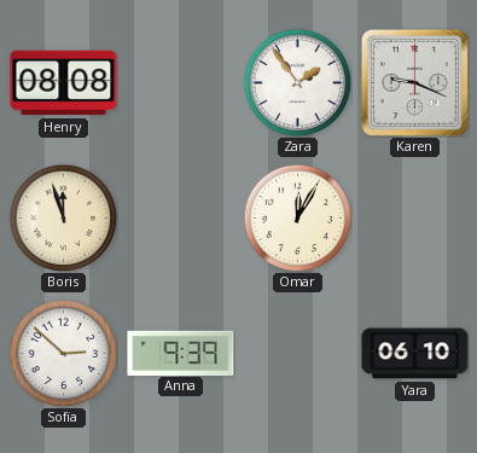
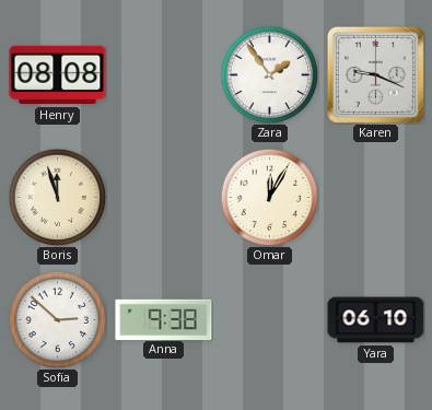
Anna: 9:39 -> 9:38 (164, 319)
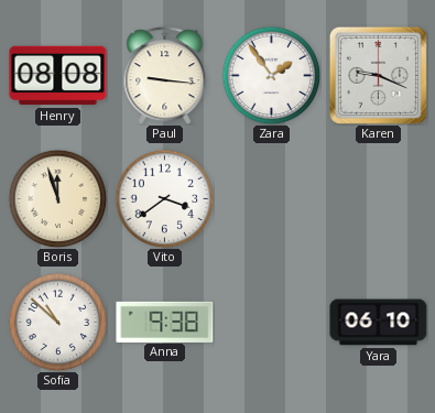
Paul: none -> 9:16 (165, 76)
Vito: none -> 3:39 (164, 198)
Omar: 12:05 -> none (269, 197)
Sofia: 2:52 -> 10:52 (57, 322)
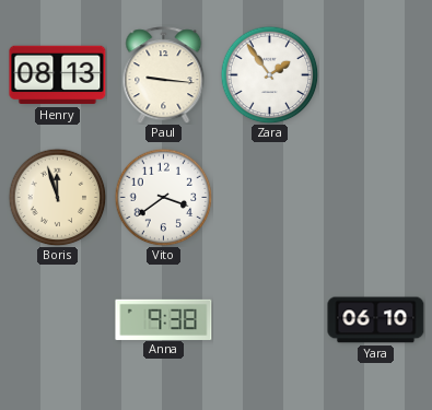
Henry: 08:08 -> 08:13 (58, 75)
Karen: 9:19 -> none (378, 75)
Sofia: 10:52 -> none (57, 322)
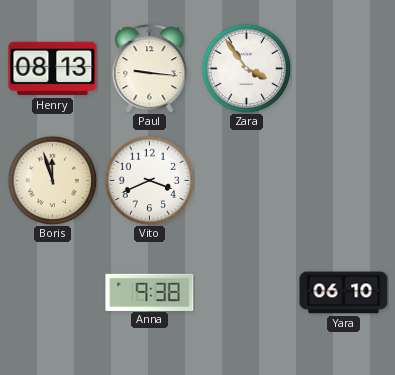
Zara: 1:54 -> 3:54 (246, 68)
Vito: 3:39 -> 3:41 (149, 180)
